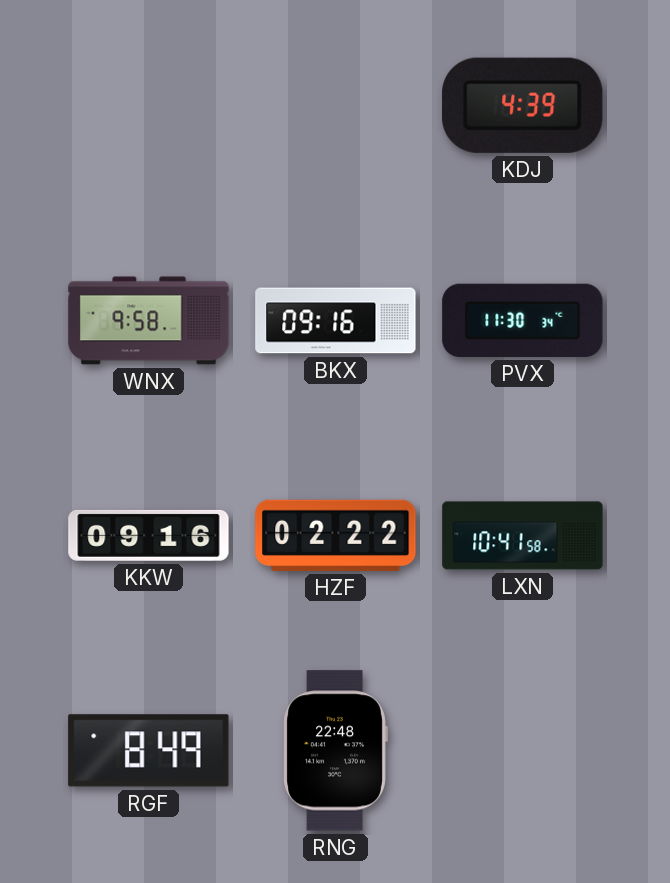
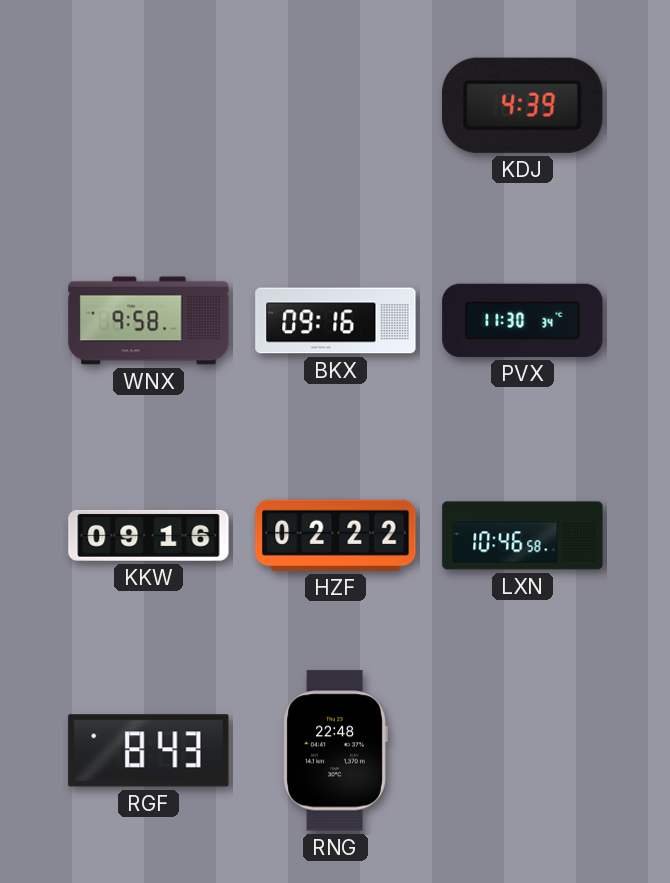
LXN: 10:41 -> 10:46 (523, 536)
RGF: 8:49 -> 8:43 (149, 751)
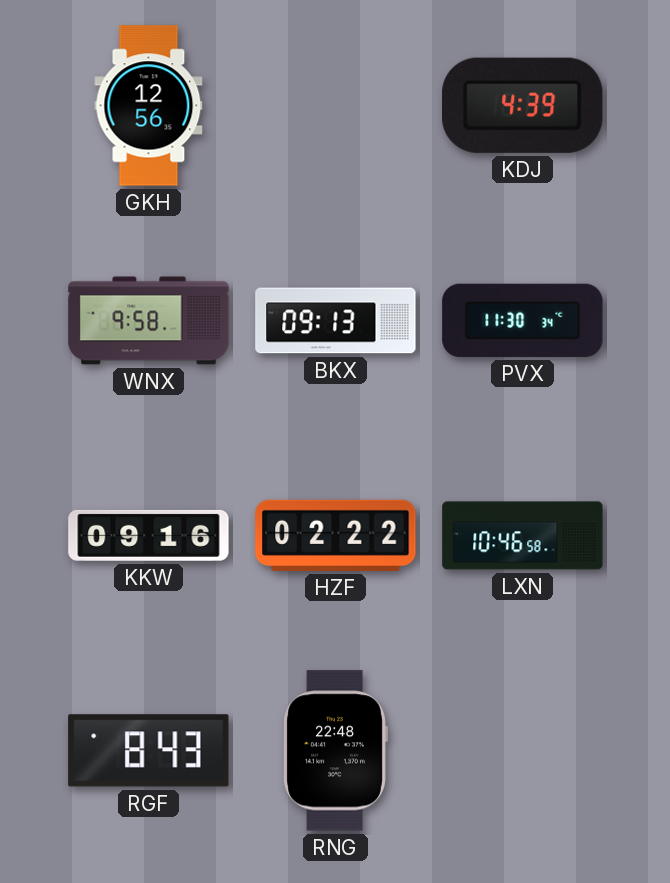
GKH: none -> 12:56 (149, 106)
BKX: 09:16 -> 09:13 (336, 321)
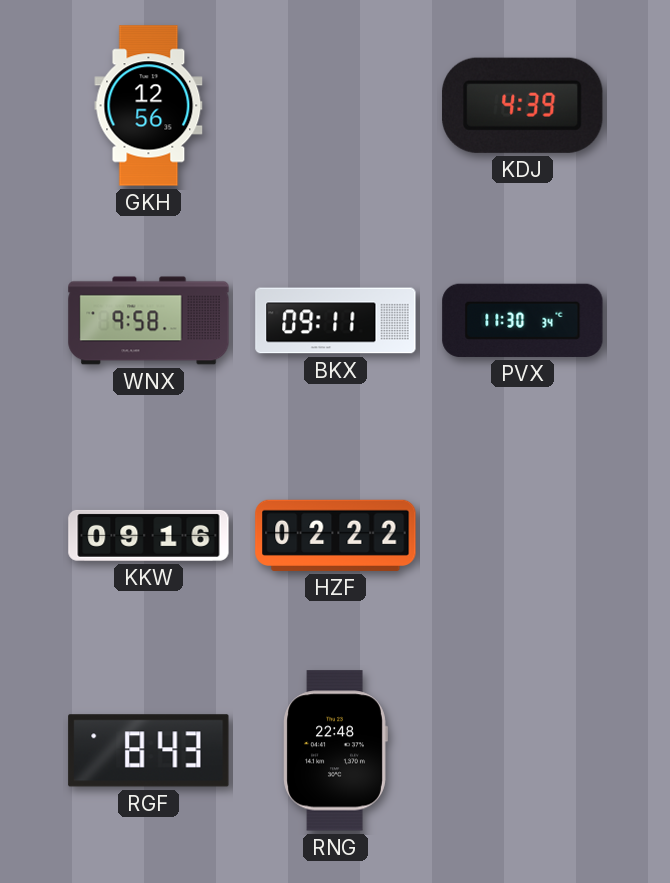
BKX: 09:13 -> 09:11 (336, 321)
LXN: 10:46 -> none (523, 536)
